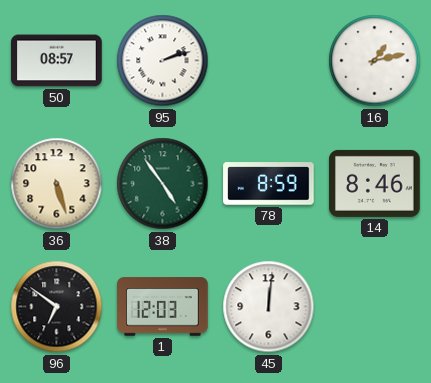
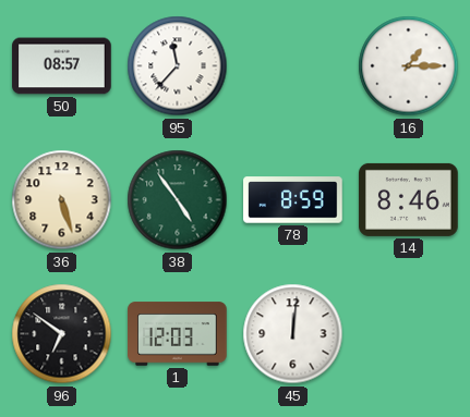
95: 2:12 -> 11:37 (178, 66)
16: 1:13 -> 1:15 (409, 66)
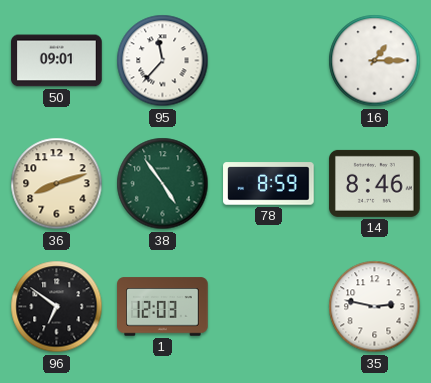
50: 08:57 -> 09:01 (57, 61)
36: 5:27 -> 8:12 (57, 184)
45: 12:01 -> none (293, 334)
35: none -> 2:47 (375, 307)
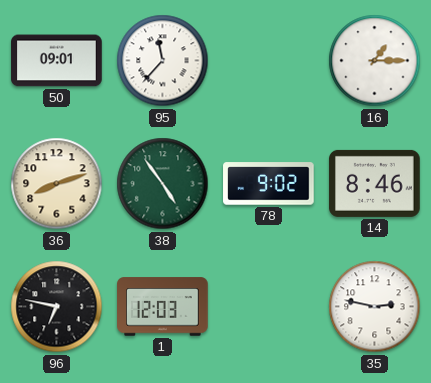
78: 8:59 -> 9:02 (269, 184)
96: 6:51 -> 6:47 (57, 307)
